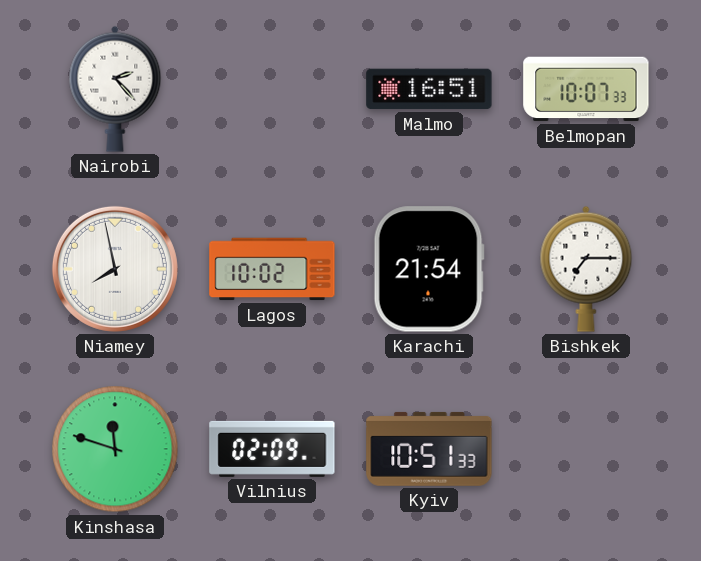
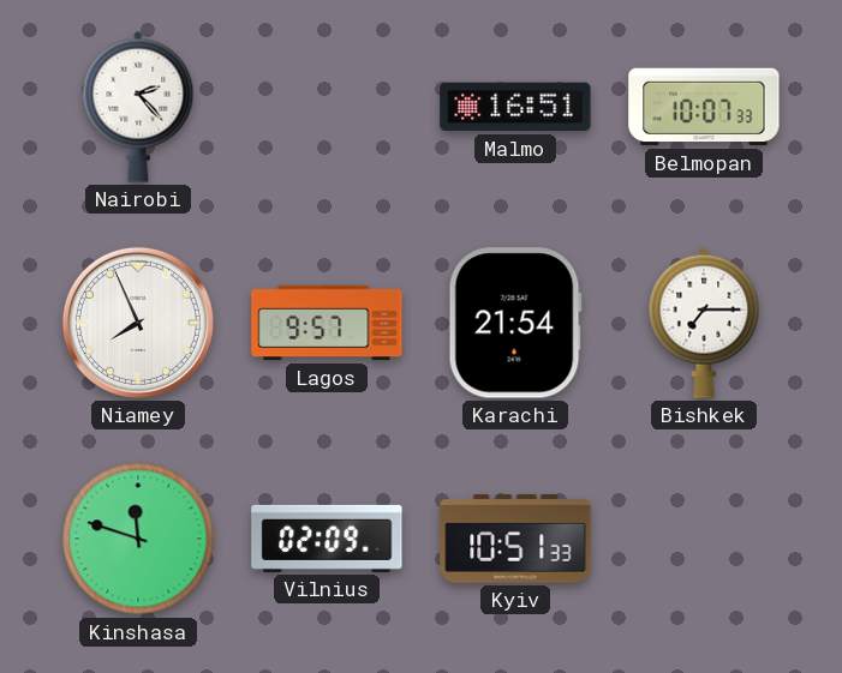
Niamey: 7:58 -> 7:56 (138, 323)
Lagos: 10:02 -> 9:57 (327, 323)
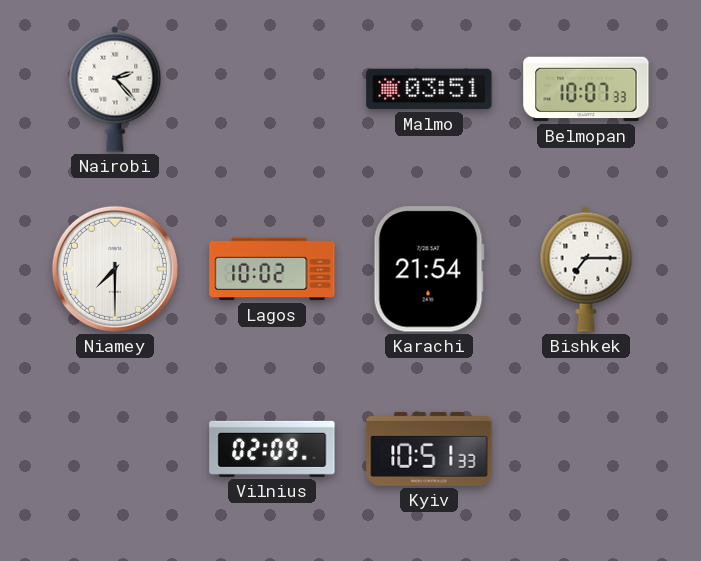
Malmo: 16:51 -> 03:51 (429, 89)
Niamey: 7:56 -> 7:30 (115, 269)
Lagos: 9:57 -> 10:02 (272, 269)
Kinshasa: 11:48 -> none (138, 539)
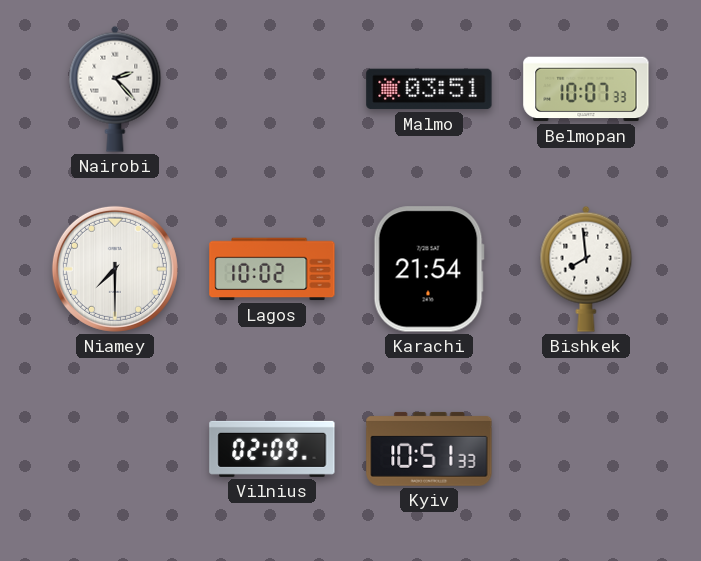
Bishkek: 7:15 -> 7:59 (586, 269)
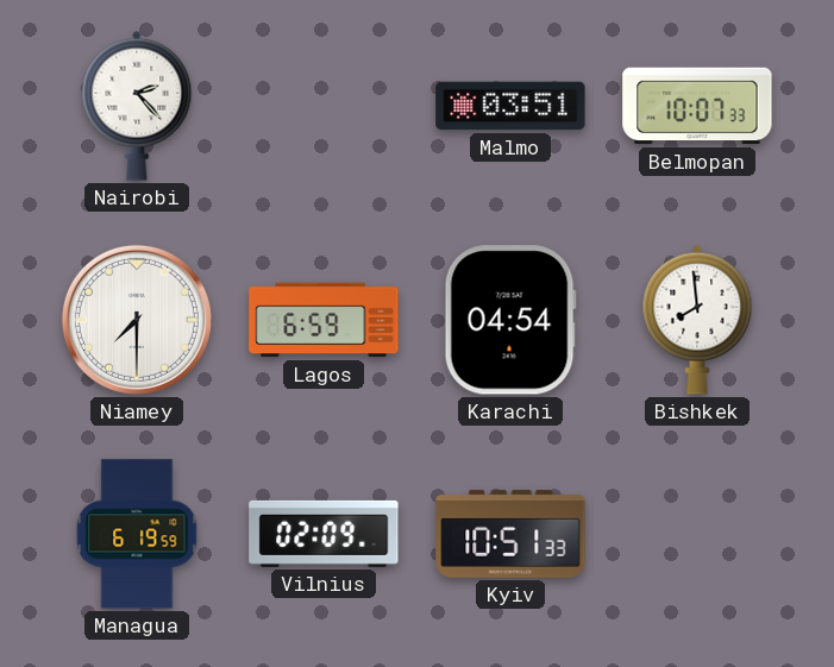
Lagos: 10:02 -> 6:59 (324, 320)
Karachi: 21:54 -> 04:54 (510, 320)
Managua: none -> 6:19 (137, 534)
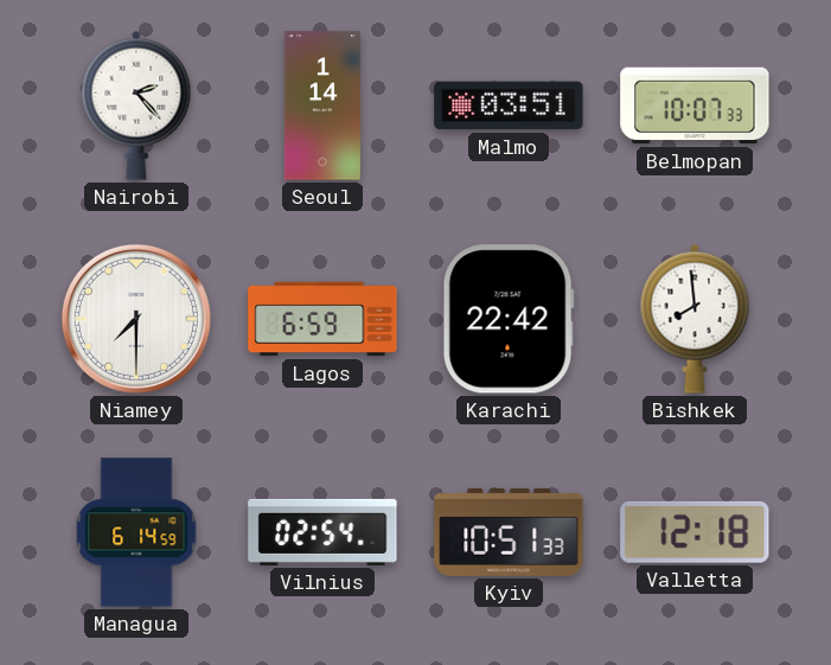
Seoul: none -> 1:14 (322, 105)
Karachi: 04:54 -> 22:42 (509, 319)
Managua: 6:19 -> 6:14 (136, 532)
Vilnius: 02:09 -> 02:54 (322, 532)
Valletta: none -> 12:18 (695, 532)
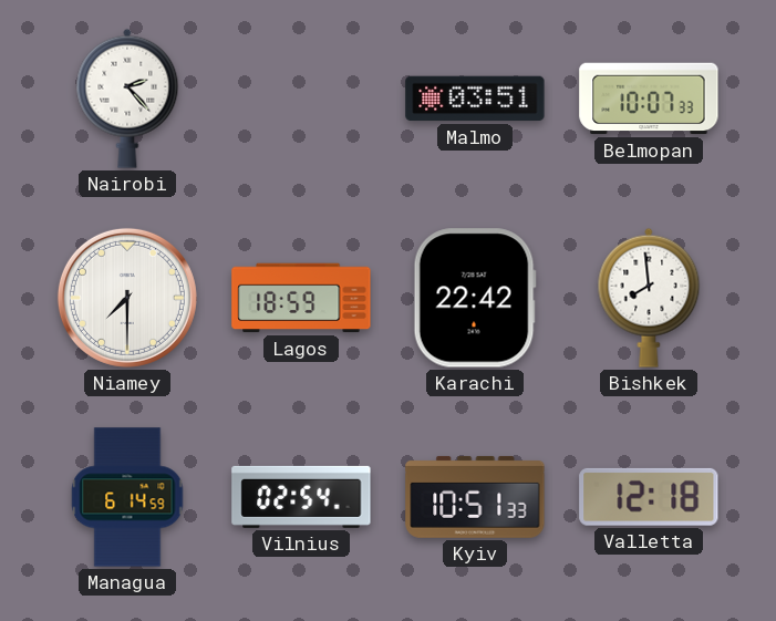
Seoul: 1:14 -> none (322, 105)
Lagos: 6:59 -> 18:59 (301, 298)
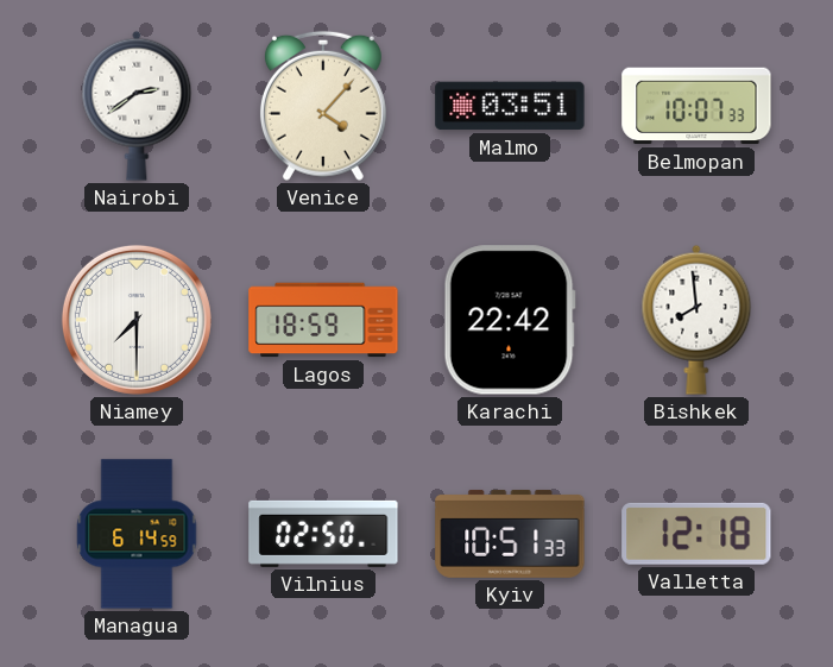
Nairobi: 2:23 -> 2:39 (137, 106)
Venice: none -> 4:07 (323, 106)
Vilnius: 02:54 -> 02:50 (323, 534)
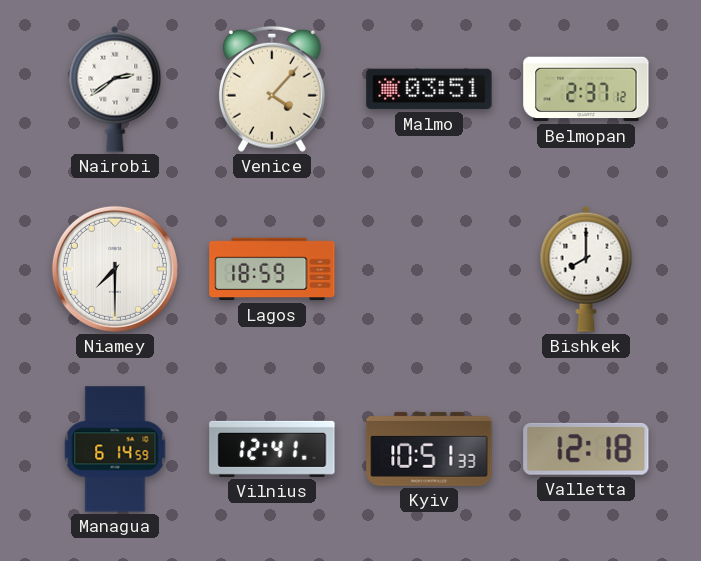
Belmopan: 10:07 -> 2:37 (586, 89)
Karachi: 22:42 -> none (510, 320)
Bishkek: 7:59 -> 8:00 (586, 269)
Vilnius: 02:50 -> 12:41 (272, 449)
